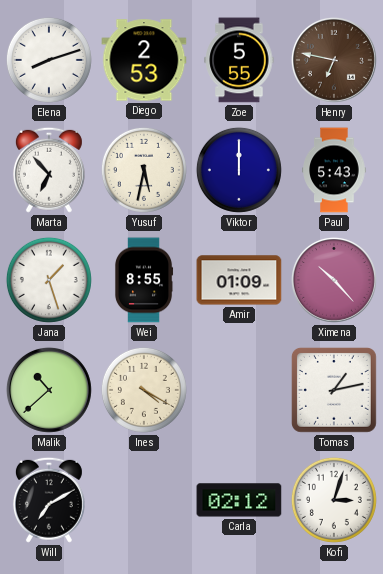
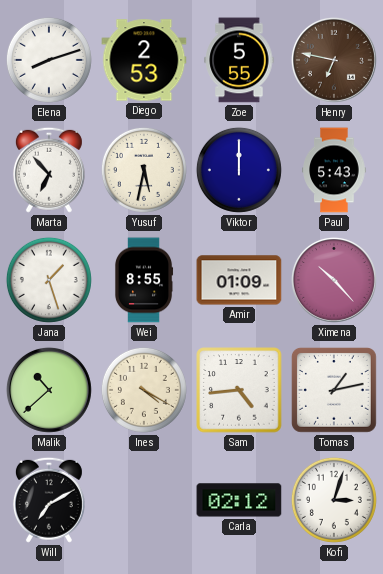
Sam: none -> 4:44 (239, 390)
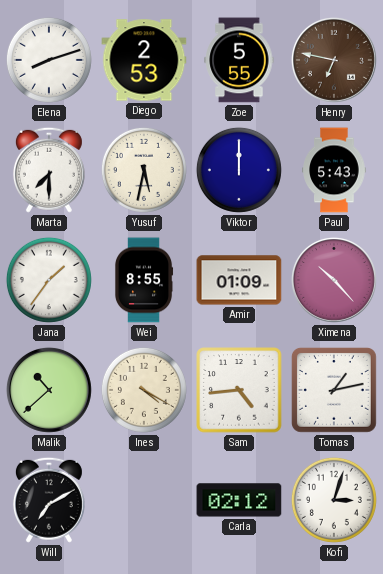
Marta: 6:53 -> 7:30 (49, 170)
Jana: 1:27 -> 1:36 (49, 280)
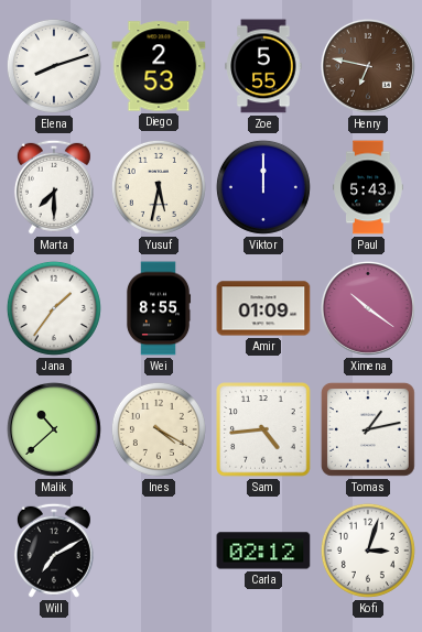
Ximena: 10:23 -> 10:21 (368, 308)
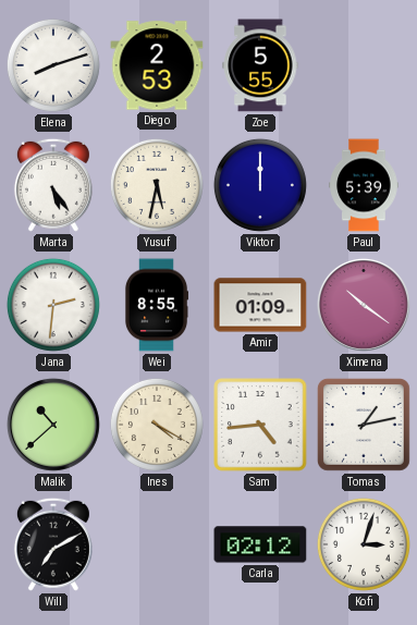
Henry: 6:47 -> none (368, 66)
Marta: 7:30 -> 5:24 (53, 185)
Paul: 5:43 -> 5:39 (364, 185)
Jana: 1:36 -> 2:31 (53, 305)
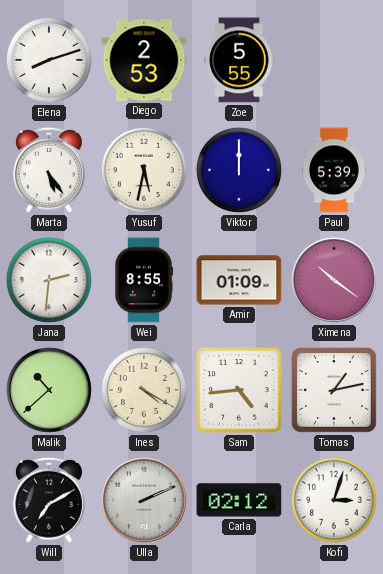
Ulla: none -> 2:11 (144, 500)
